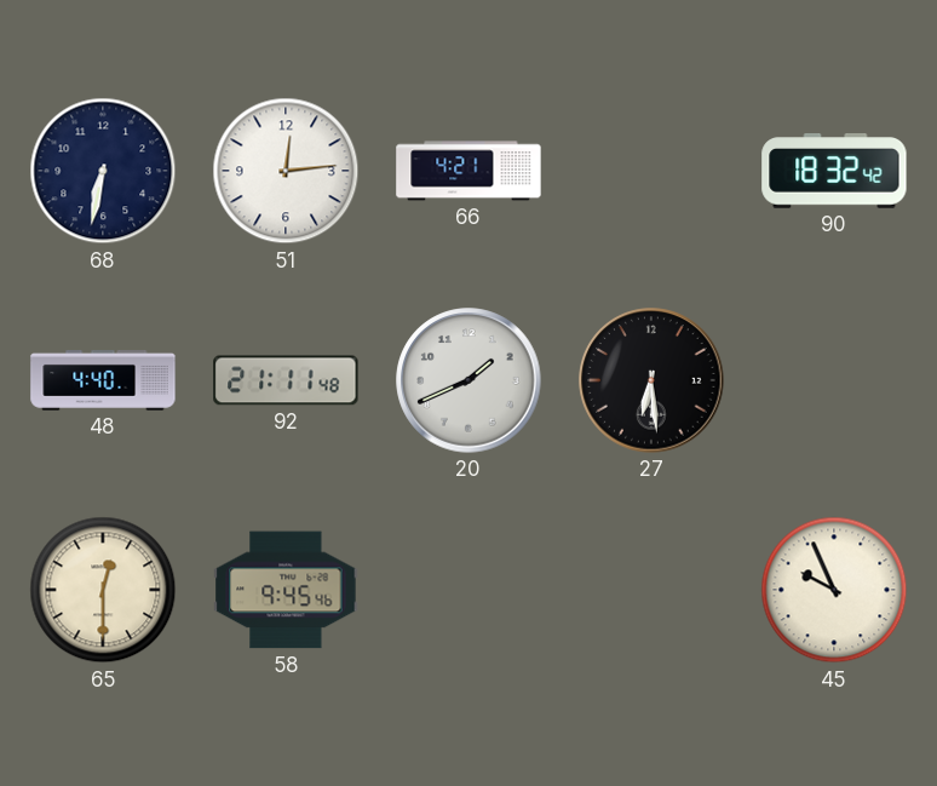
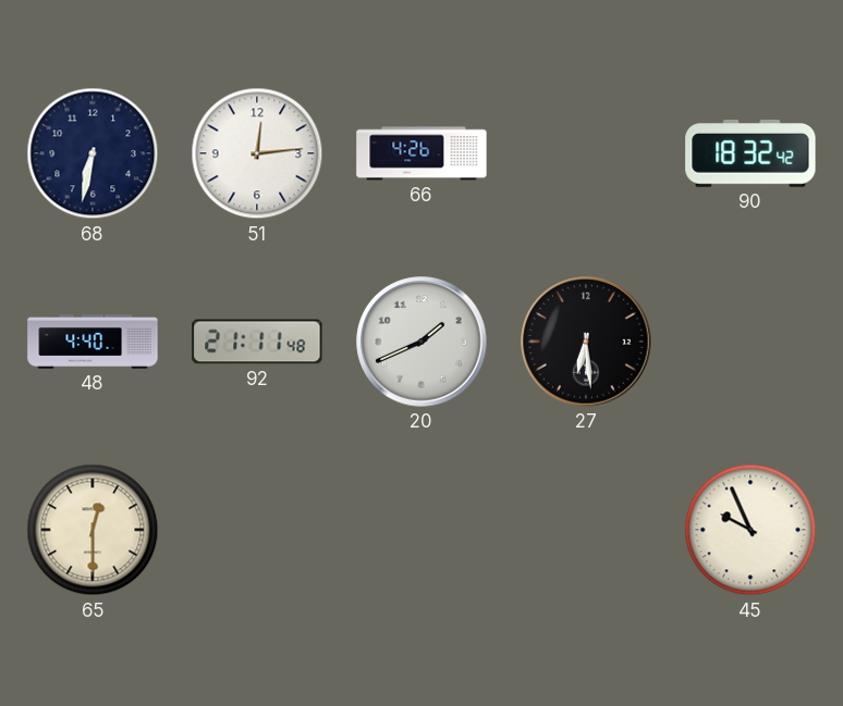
66: 4:21 -> 4:26 (421, 153)
58: 9:45 -> none (286, 590)
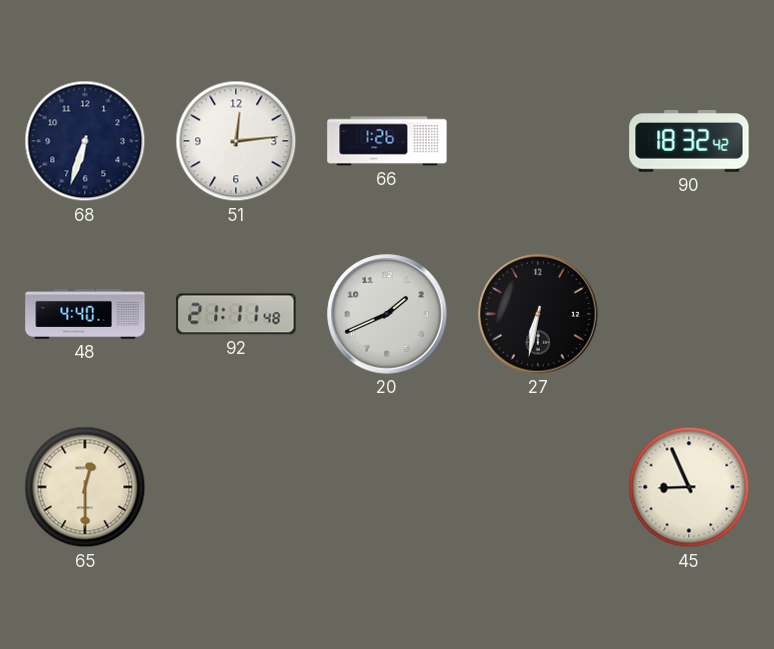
68: 6:32 -> 6:33 (85, 141)
66: 4:26 -> 1:26 (387, 141)
27: 6:29 -> 6:32 (538, 314)
45: 9:56 -> 8:56 (689, 487)
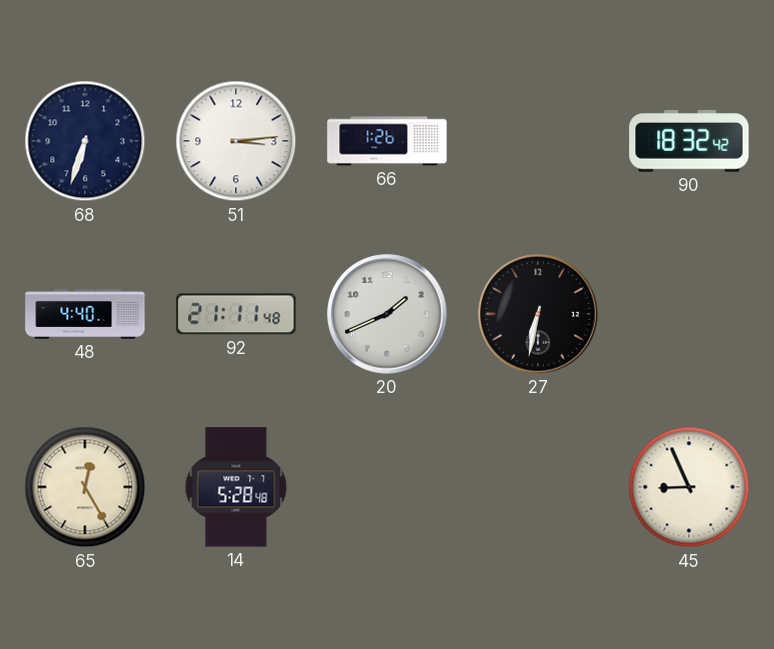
51: 12:14 -> 3:14 (236, 141)
65: 12:30 -> 12:25 (85, 487)
14: none -> 5:28 (236, 487)
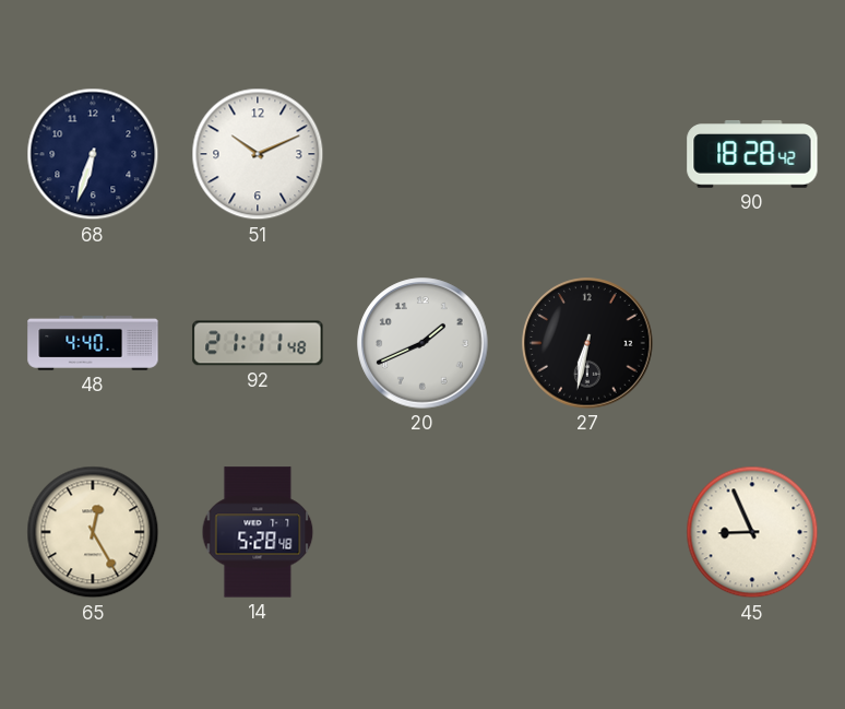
51: 3:14 -> 10:11 (258, 154)
66: 1:26 -> none (387, 141)
90: 18:32 -> 18:28 (752, 155)
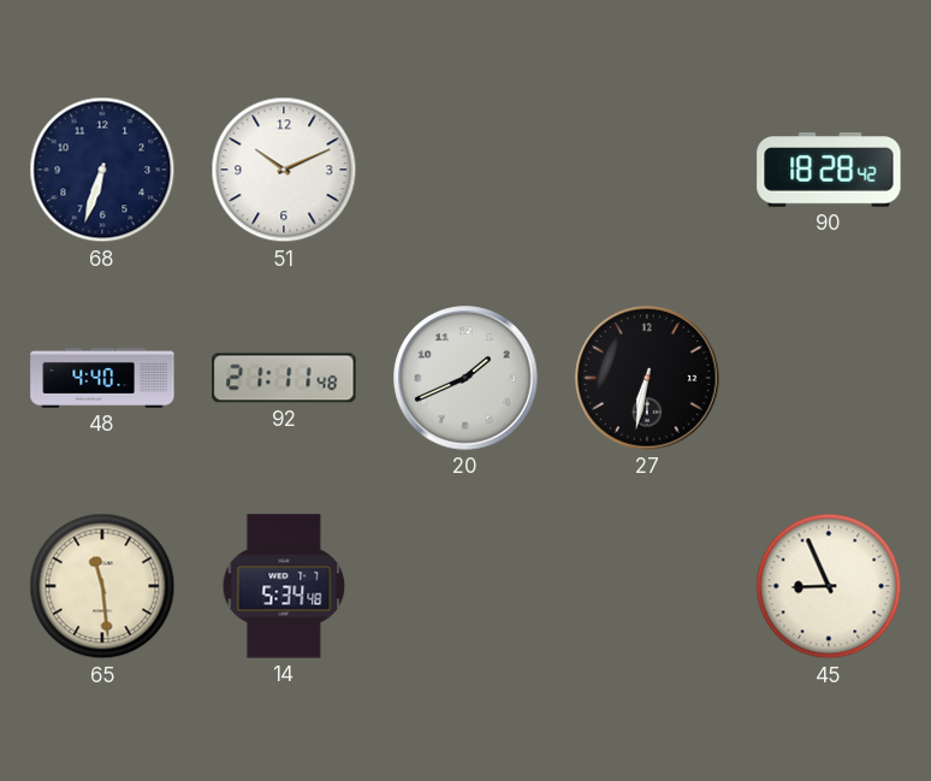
65: 12:25 -> 11:29 (102, 586)
14: 5:28 -> 5:34 (284, 586)
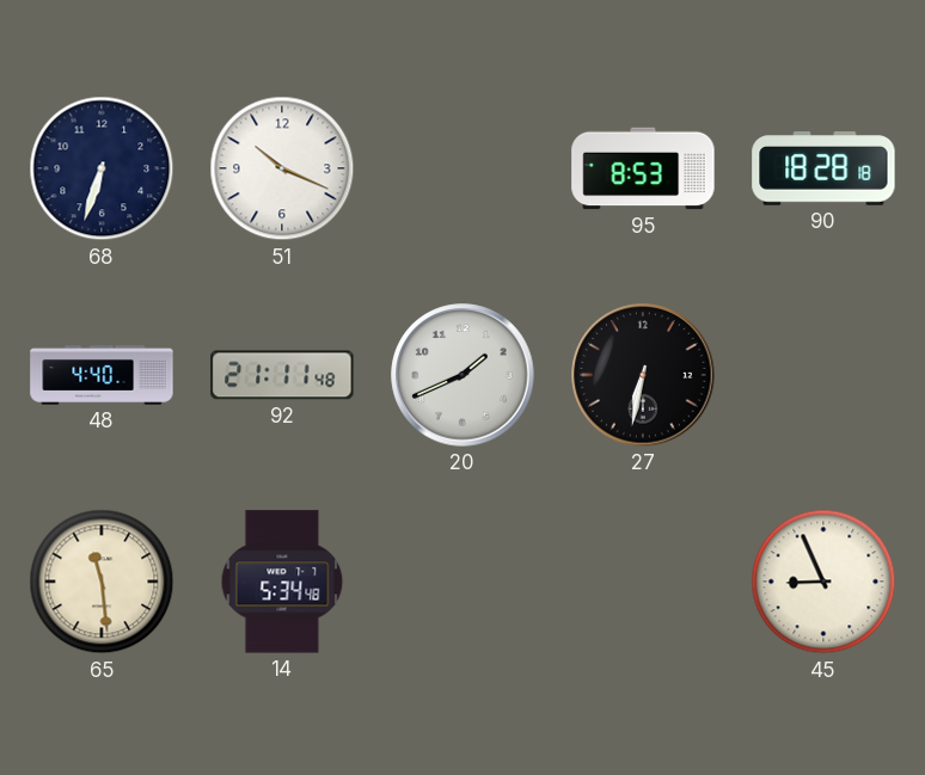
51: 10:11 -> 10:19 (282, 168)
95: none -> 8:53 (643, 168)
90: 18:28:42 -> 18:28:18 (823, 170)
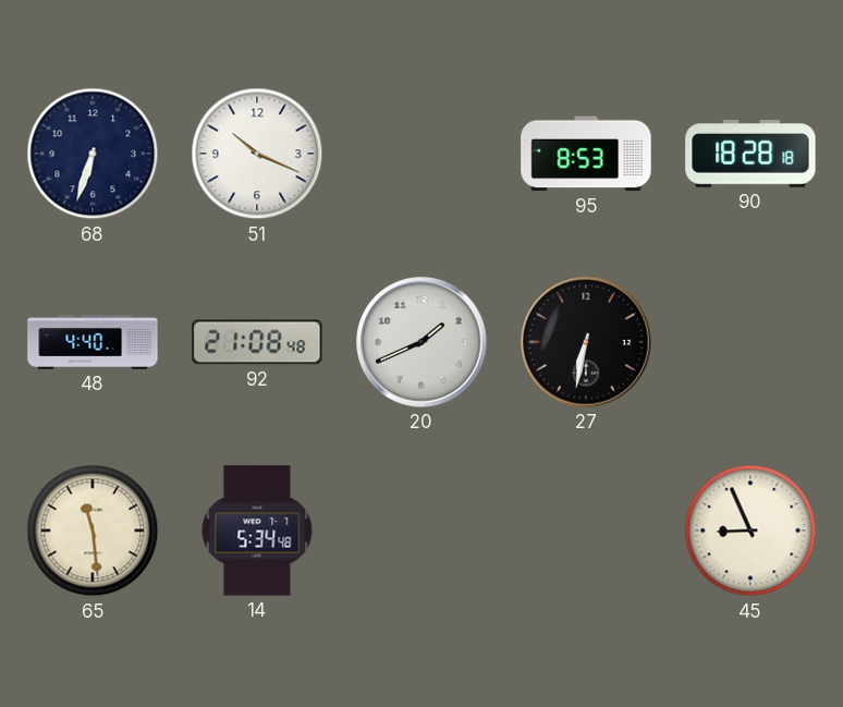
92: 21:11 -> 21:08 (257, 342)
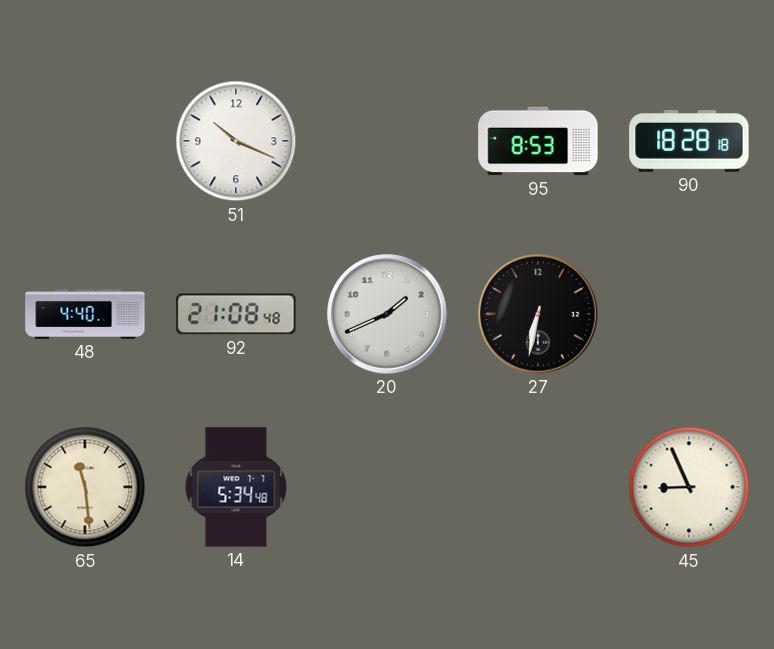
68: 6:33 -> none (93, 154)
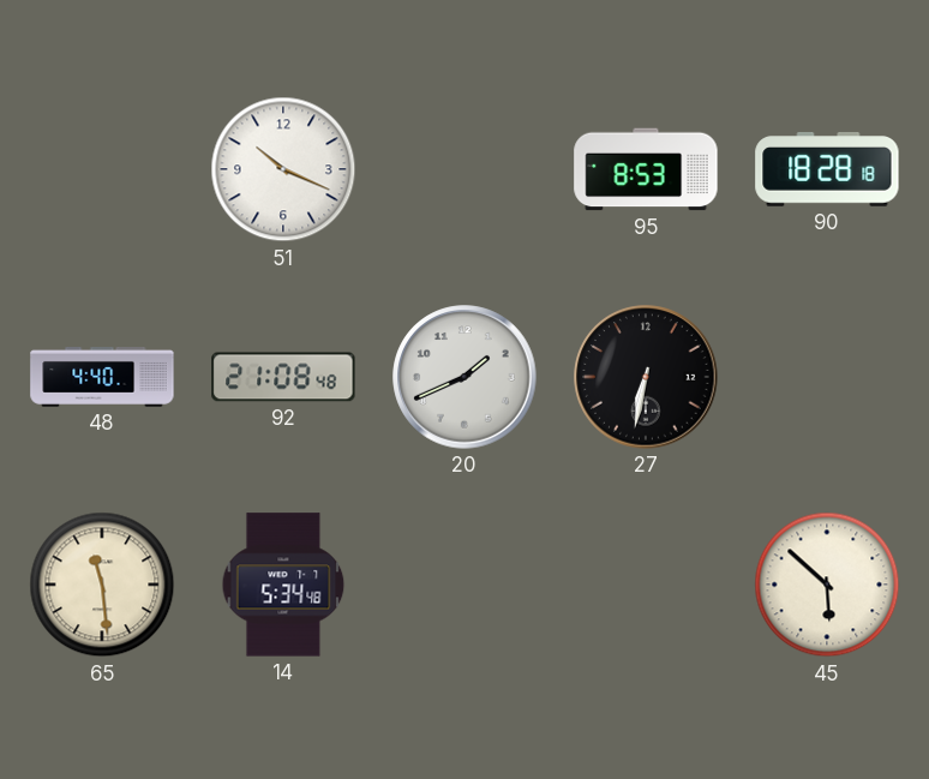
45: 8:56 -> 5:52 (827, 585)
